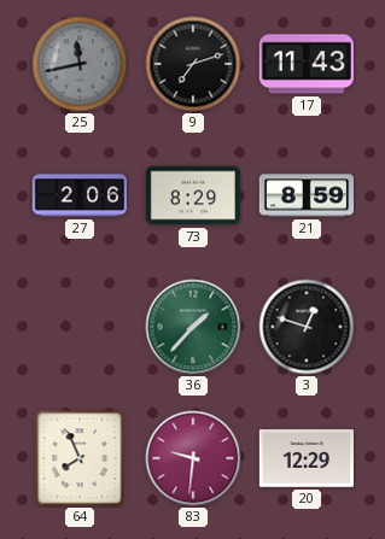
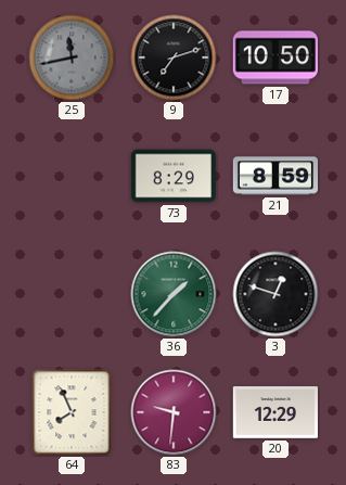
17: 11:43 -> 10:50 (275, 58)
27: 2:06 -> none (80, 195)
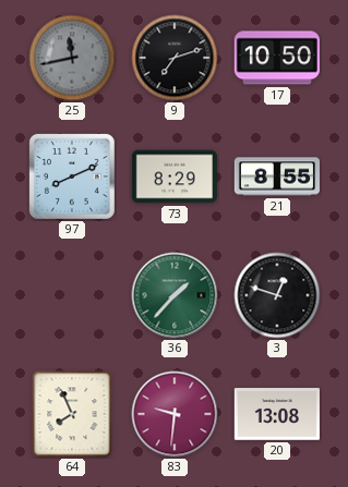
97: none -> 8:11 (72, 176)
21: 8:59 -> 8:55 (276, 176)
20: 12:29 -> 13:08 (277, 414)
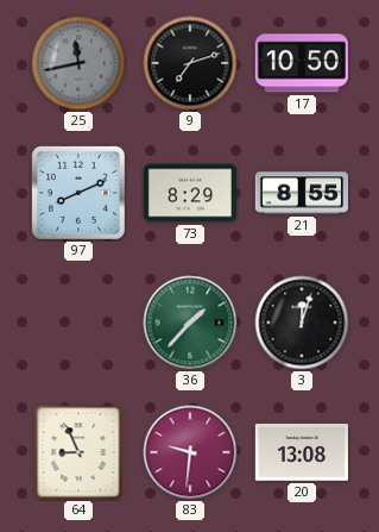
3: 12:48 -> 12:03 (302, 323)
64: 7:56 -> 8:56 (78, 452)
